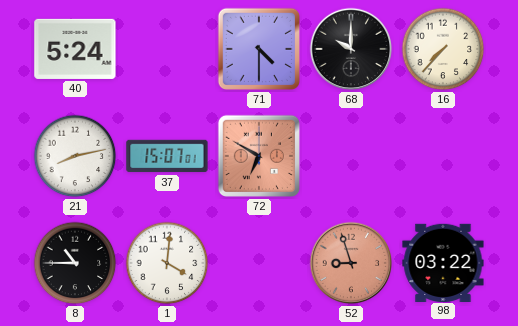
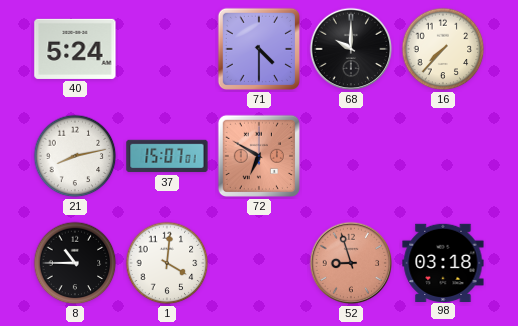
98: 03:22 -> 03:18 (443, 262)
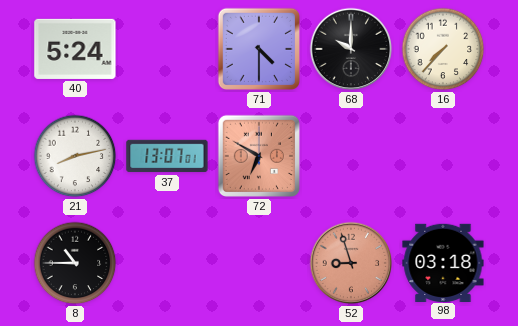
37: 15:07 -> 13:07 (167, 156)
1: 4:01 -> none (167, 263)
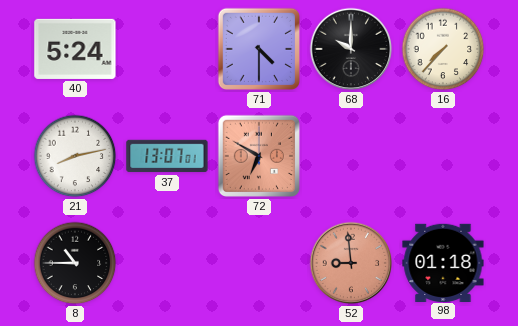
52: 8:57 -> 8:59 (351, 263)
98: 03:18 -> 01:18 (443, 262)
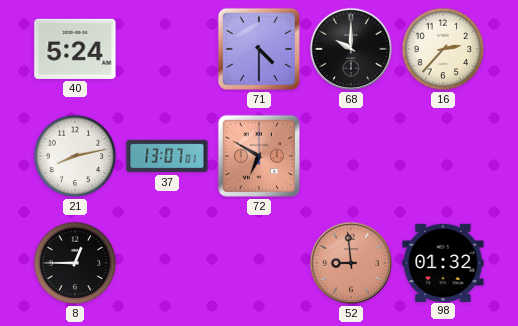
16: 7:37 -> 2:37 (443, 49)
8: 10:45 -> 12:45 (75, 263)
98: 01:18 -> 01:32 (443, 262)
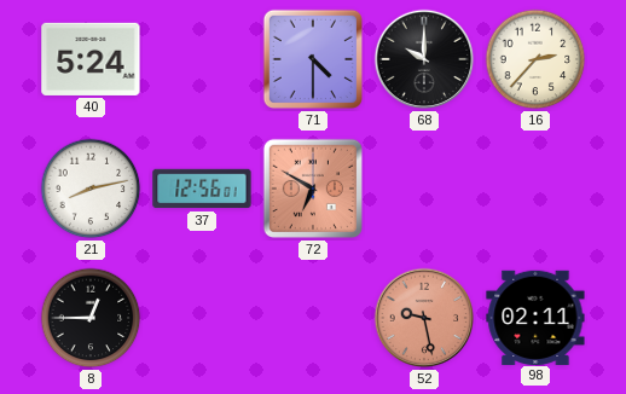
37: 13:07 -> 12:56 (202, 189)
52: 8:59 -> 9:28 (424, 318)
98: 01:32 -> 02:11 (535, 317)
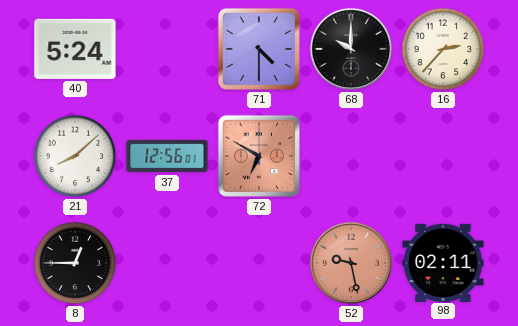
21: 8:13 -> 8:08 (75, 156)
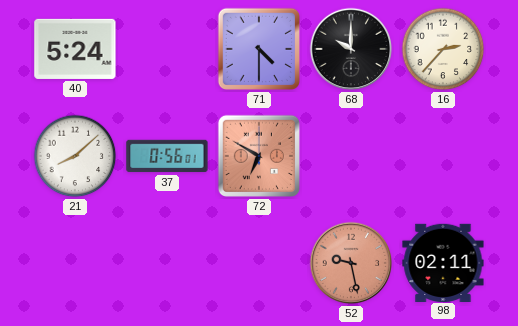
37: 12:56 -> 0:56 (167, 156)
8: 12:45 -> none (75, 263)
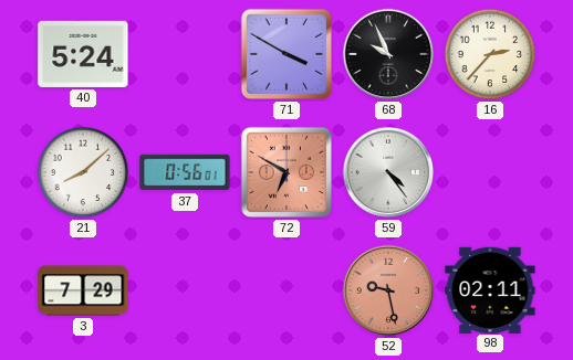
71: 4:30 -> 3:50 (286, 54)
68: 10:00 -> 9:56 (388, 54)
59: none -> 4:24 (388, 172)
3: none -> 7:29 (83, 290)
